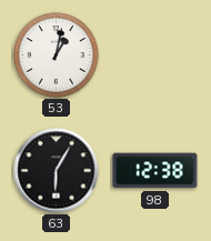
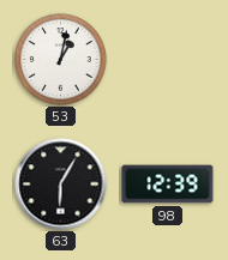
98: 12:38 -> 12:39 (168, 185)
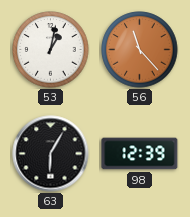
56: none -> 11:23 (140, 50)
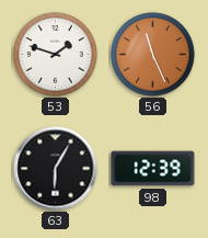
53: 1:02 -> 1:48 (56, 55)
56: 11:23 -> 11:26 (153, 55)
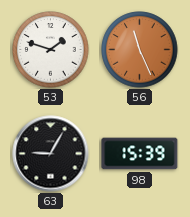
63: 6:05 -> 9:05 (51, 154)
98: 12:39 -> 15:39 (140, 154)
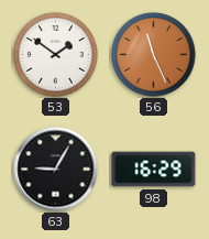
53: 1:48 -> 1:51 (56, 55)
98: 15:39 -> 16:29 (154, 170)
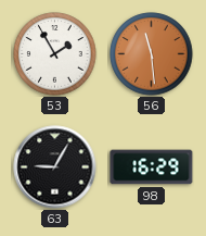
53: 1:51 -> 1:55 (55, 54)
56: 11:26 -> 11:29 (152, 54)
